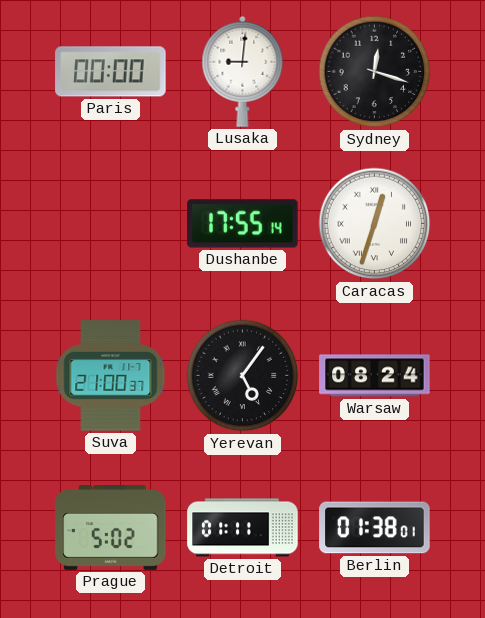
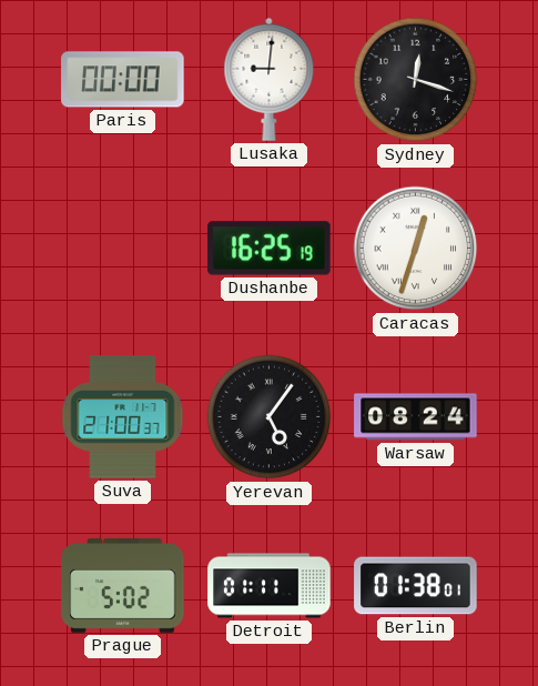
Dushanbe: 17:55 -> 16:25 (270, 249)
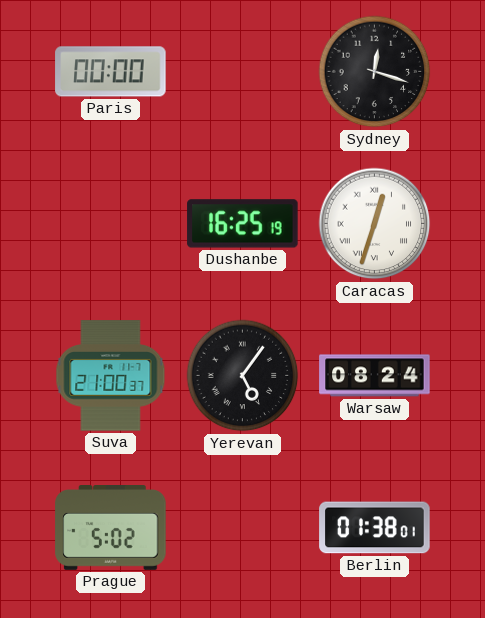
Lusaka: 9:01 -> none (270, 79)
Detroit: 01:11 -> none (270, 586)
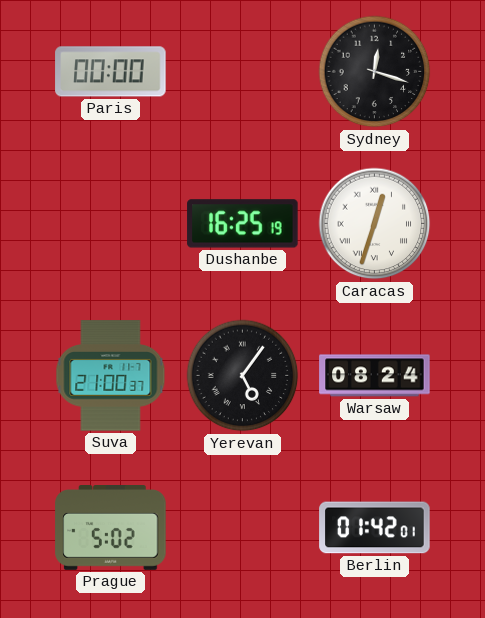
Berlin: 01:38 -> 01:42 (375, 528)
